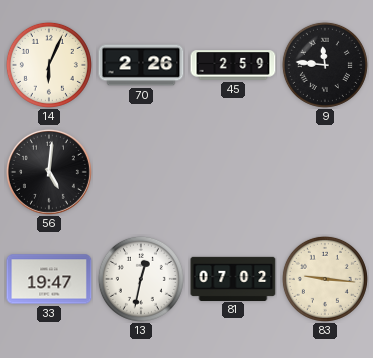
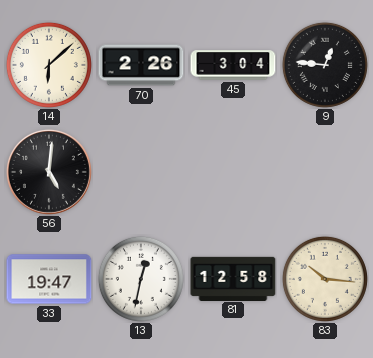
14: 6:04 -> 6:08 (49, 65)
45: 2:59 -> 3:04 (233, 65)
9: 11:46 -> 12:46 (325, 65)
81: 07:02 -> 12:58 (233, 278)
83: 9:16 -> 10:16 (325, 279)
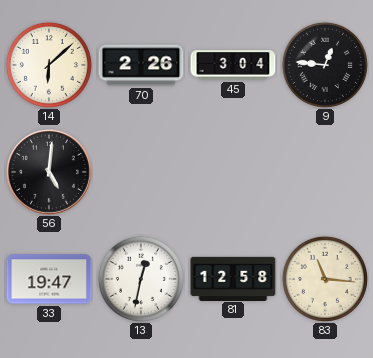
83: 10:16 -> 11:16 (325, 279)
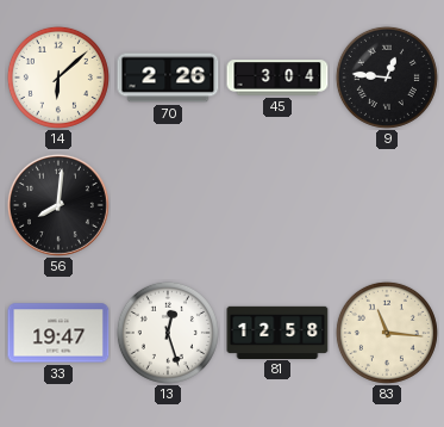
56: 5:01 -> 8:01 (58, 205)
13: 12:32 -> 12:27 (168, 333)
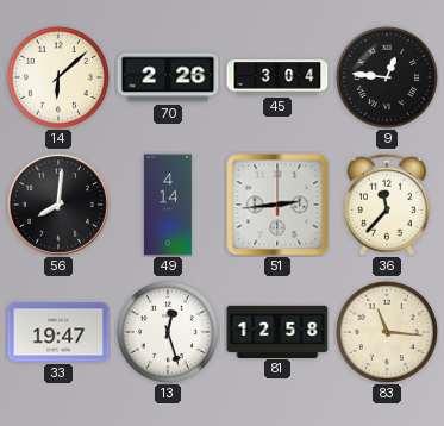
49: none -> 4:14 (168, 205)
51: none -> 2:44 (277, 205)
36: none -> 11:37 (387, 205)
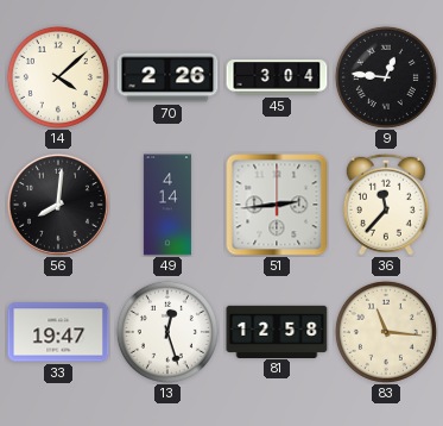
14: 6:08 -> 4:08 (58, 77)
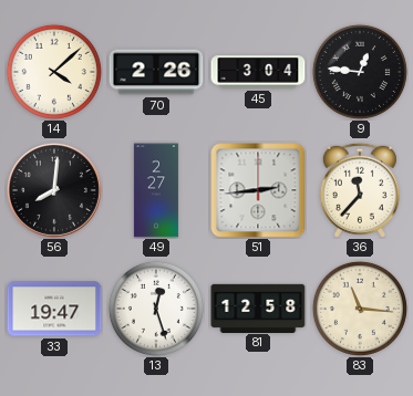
49: 4:14 -> 2:27 (156, 190)
